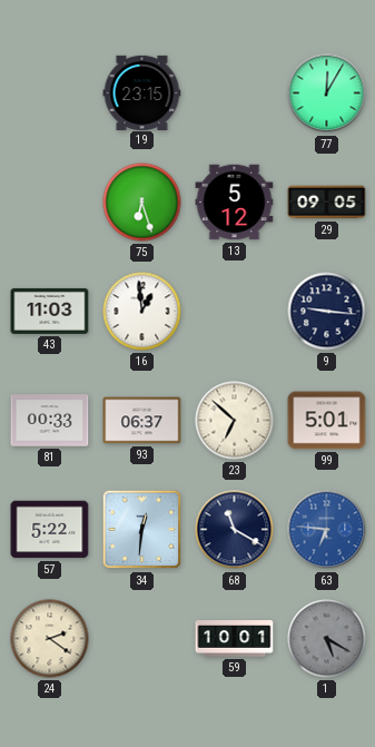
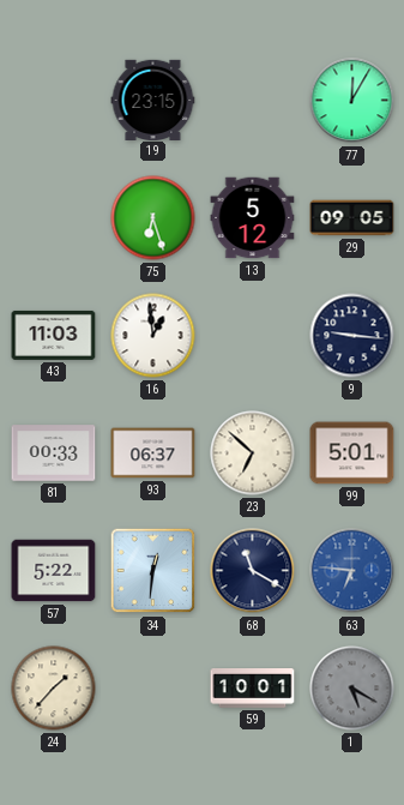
24: 2:21 -> 1:37 (54, 689)
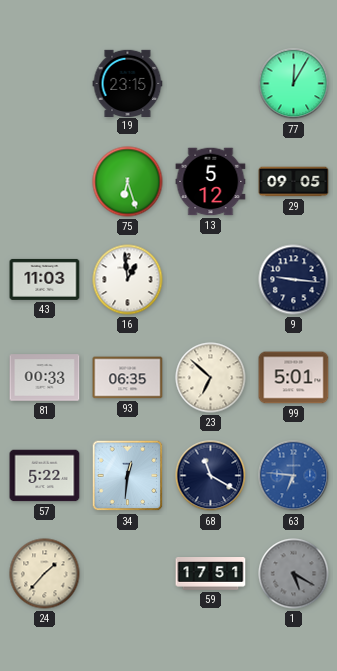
93: 06:37 -> 06:35 (128, 378)
59: 10:01 -> 17:51 (211, 574)
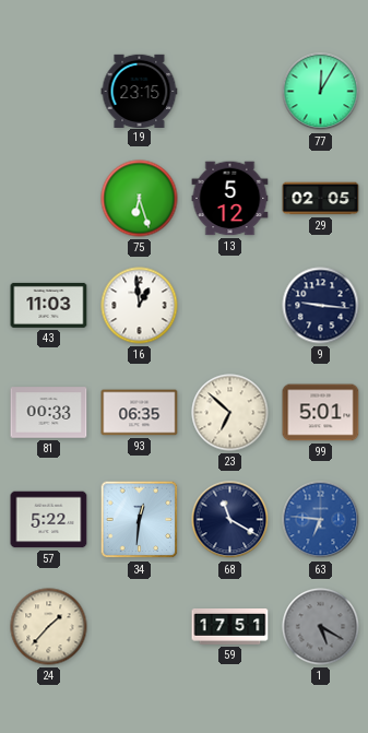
29: 09:05 -> 02:05 (321, 199)
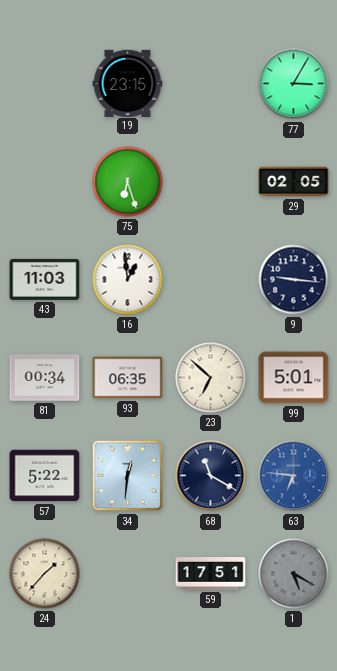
77: 12:05 -> 3:05 (294, 84)
13: 5:12 -> none (230, 199)
81: 00:33 -> 00:34 (45, 378)
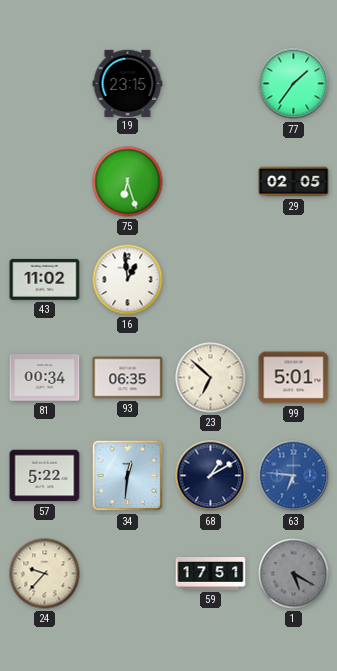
77: 3:05 -> 1:36 (294, 84)
43: 11:03 -> 11:02 (45, 279)
9: 9:16 -> none (294, 280)
68: 11:20 -> 1:10 (211, 476)
24: 1:37 -> 9:37 (45, 574)
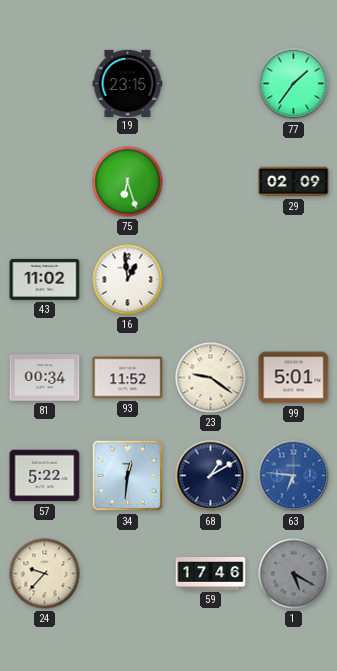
29: 02:05 -> 02:09 (294, 182)
93: 06:35 -> 11:52 (128, 378)
23: 6:52 -> 9:21 (211, 378)
59: 17:51 -> 17:46 (211, 574)
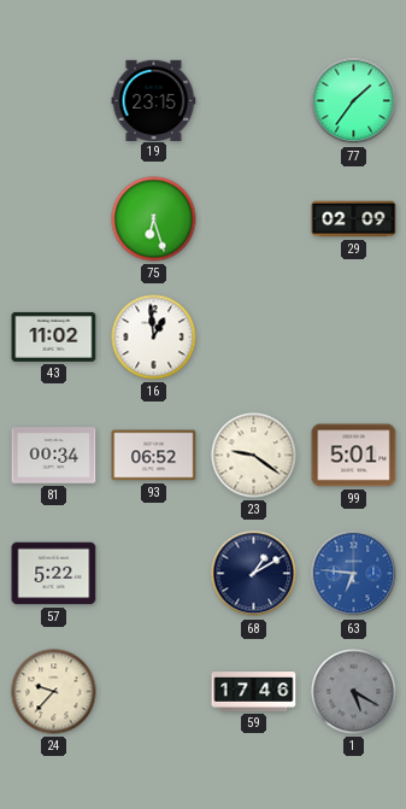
93: 11:52 -> 06:52 (154, 456)
34: 12:31 -> none (128, 476)
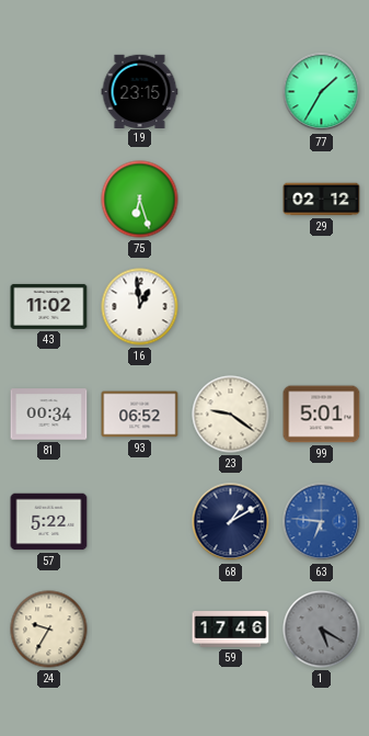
77: 1:36 -> 1:35 (322, 92)
29: 02:09 -> 02:12 (322, 200)
24: 9:37 -> 9:35 (49, 630)
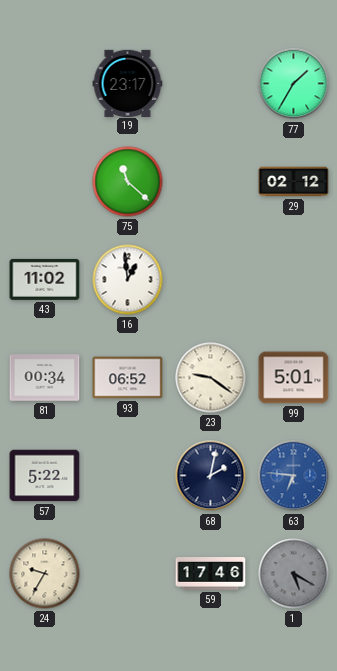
19: 23:15 -> 23:17 (128, 83)
75: 6:27 -> 11:22 (128, 182)
68: 1:10 -> 2:02 (211, 476)
